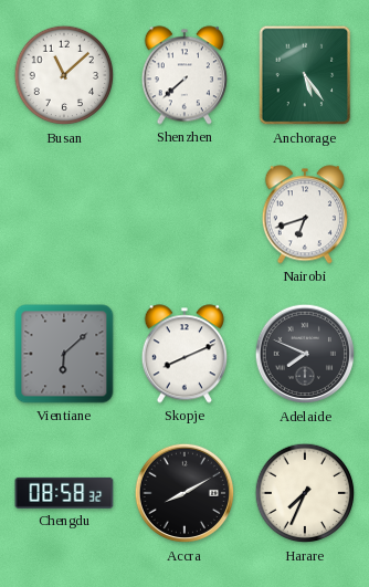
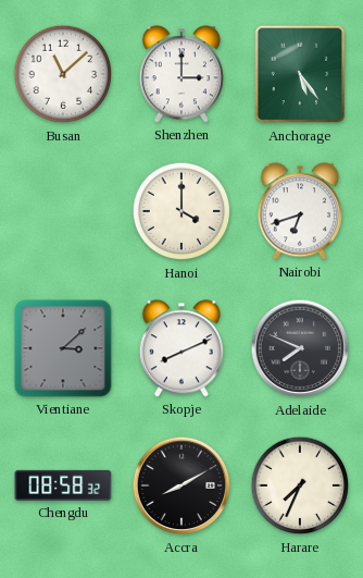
Shenzhen: 7:38 -> 3:00 (181, 74)
Hanoi: none -> 4:00 (181, 211)
Vientiane: 6:08 -> 3:08 (63, 348)
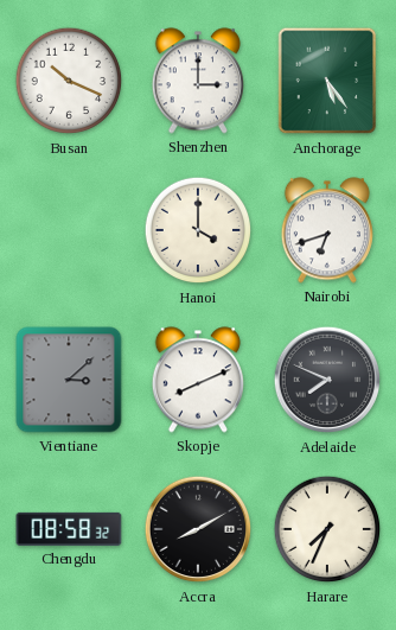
Busan: 11:08 -> 10:19 (69, 81)
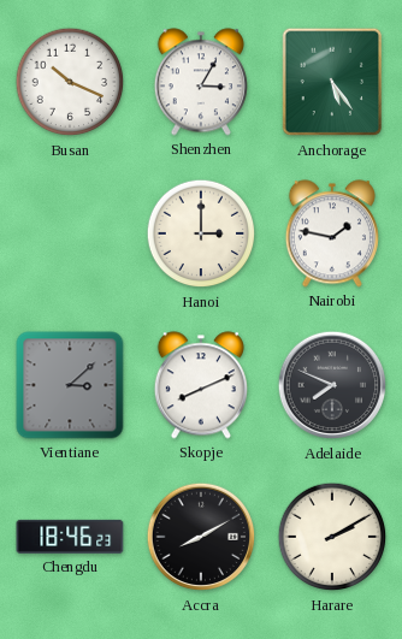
Shenzhen: 3:00 -> 3:05 (201, 82)
Hanoi: 4:00 -> 3:00 (201, 233)
Nairobi: 6:42 -> 1:47 (332, 233)
Chengdu: 08:58 -> 18:46 (70, 537)
Harare: 7:34 -> 2:10 (332, 537)
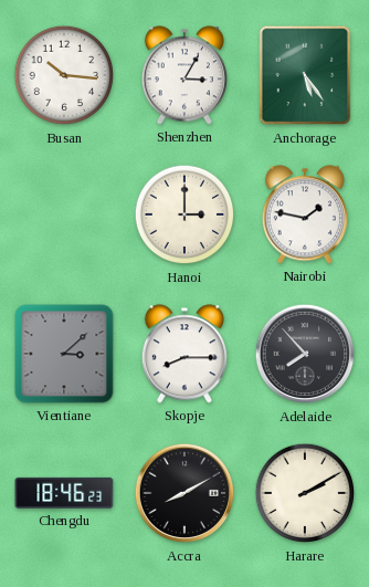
Busan: 10:19 -> 10:16 (64, 75)
Skopje: 8:11 -> 8:15 (184, 354)
Adelaide: 7:49 -> 7:53 (305, 354)
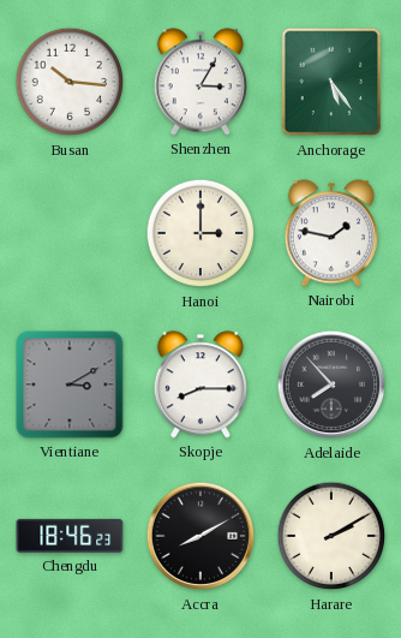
Vientiane: 3:08 -> 3:10 (70, 384)
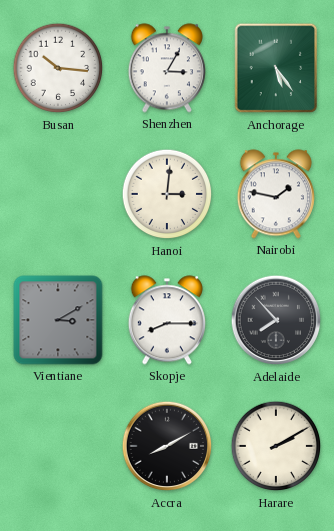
Hanoi: 3:00 -> 3:01 (167, 194)
Chengdu: 18:46 -> none (70, 536)
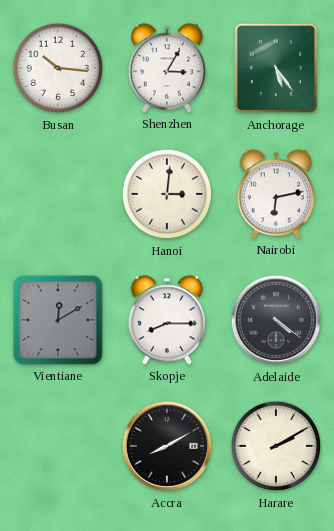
Nairobi: 1:47 -> 6:13 (276, 194)
Vientiane: 3:10 -> 12:10 (58, 320)
Adelaide: 7:53 -> 4:21 (276, 320)
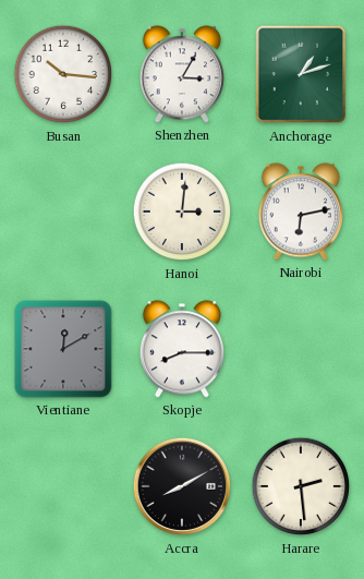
Anchorage: 5:24 -> 1:12 (301, 74)
Adelaide: 4:21 -> none (276, 320)
Harare: 2:10 -> 2:29 (301, 486)
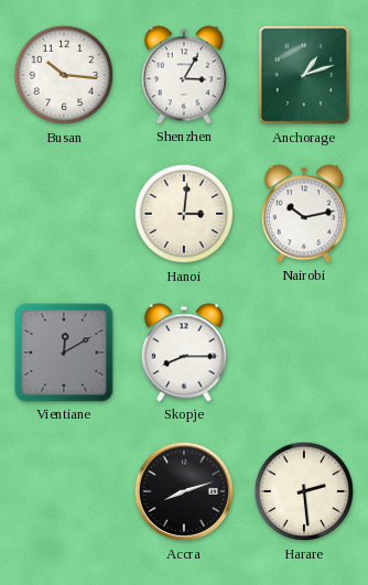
Nairobi: 6:13 -> 10:13 (304, 214)
Accra: 8:10 -> 8:12 (184, 491)
